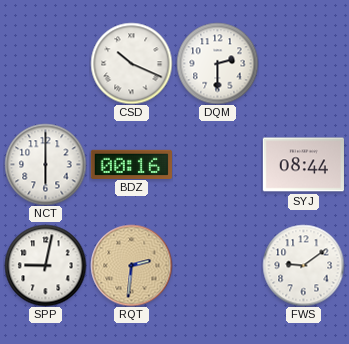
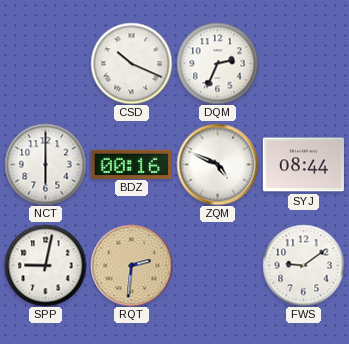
DQM: 2:30 -> 2:34 (217, 63)
ZQM: none -> 4:49 (217, 164)
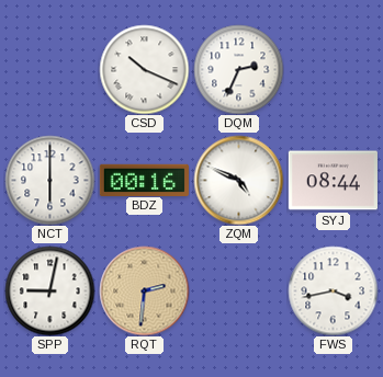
FWS: 9:09 -> 3:43 (333, 290)
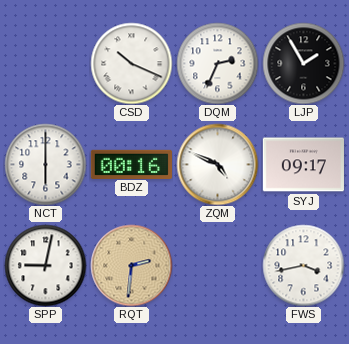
LJP: none -> 1:55 (303, 63)
SYJ: 08:44 -> 09:17 (303, 165)
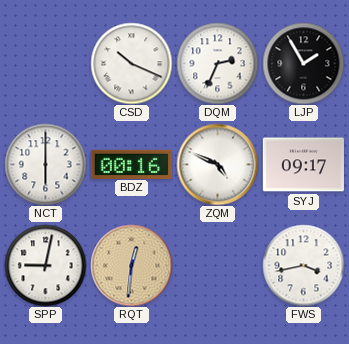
RQT: 2:31 -> 12:31 (131, 265)
